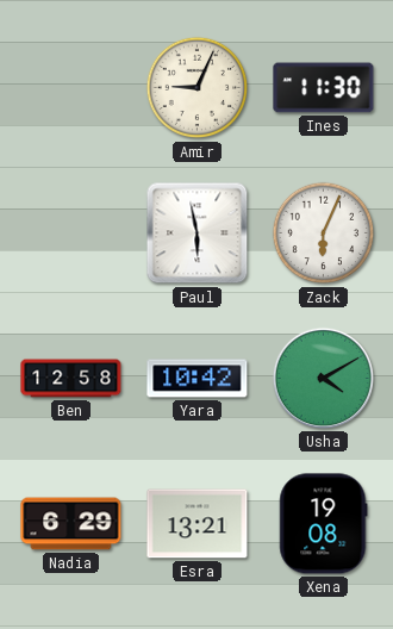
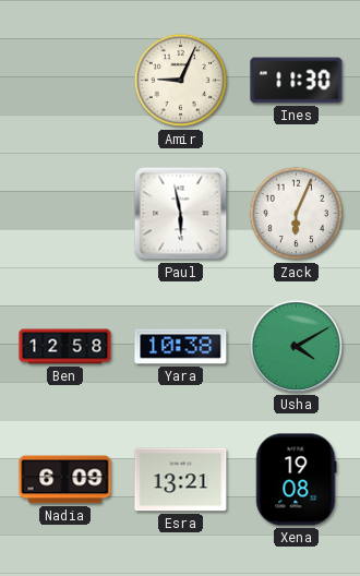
Yara: 10:42 -> 10:38 (181, 347)
Nadia: 6:29 -> 6:09 (65, 480)
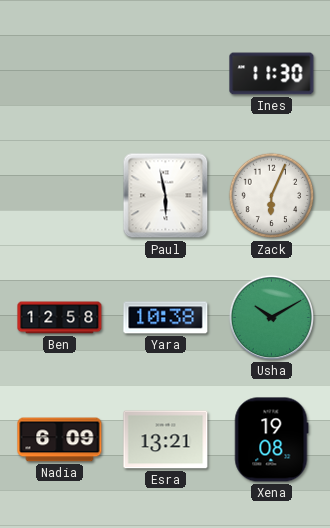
Amir: 9:04 -> none (181, 81)
Usha: 4:10 -> 10:10 (271, 317)
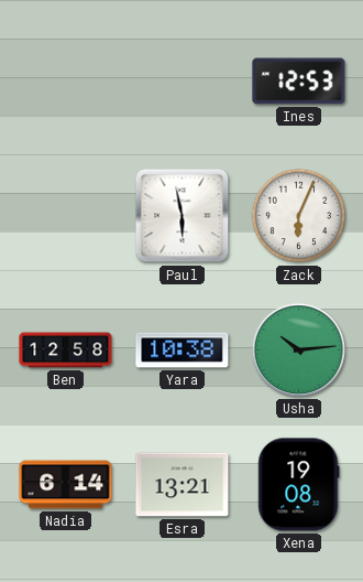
Ines: 11:30 -> 12:53 (299, 82)
Usha: 10:10 -> 10:14 (298, 349)
Nadia: 6:09 -> 6:14 (66, 485)
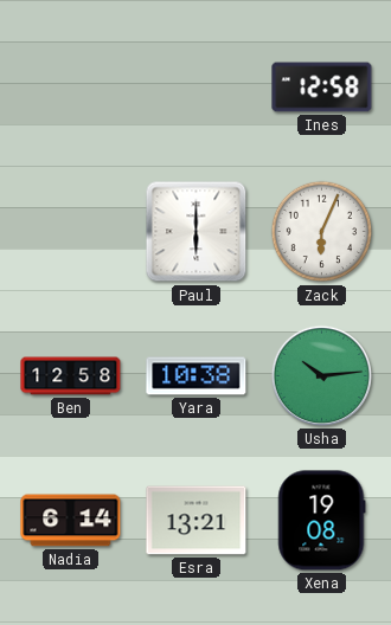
Ines: 12:53 -> 12:58 (322, 88)
Paul: 5:58 -> 6:00 (197, 232)
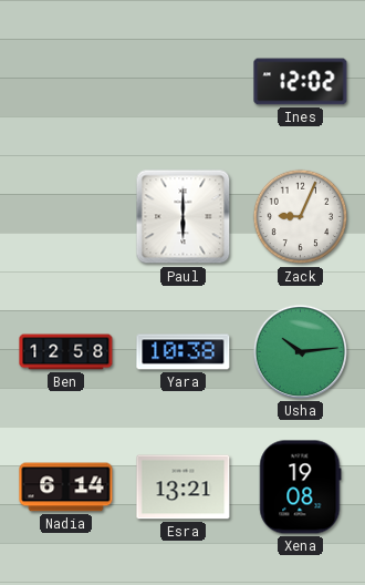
Ines: 12:58 -> 12:02 (301, 82)
Zack: 6:04 -> 9:04 (301, 217)
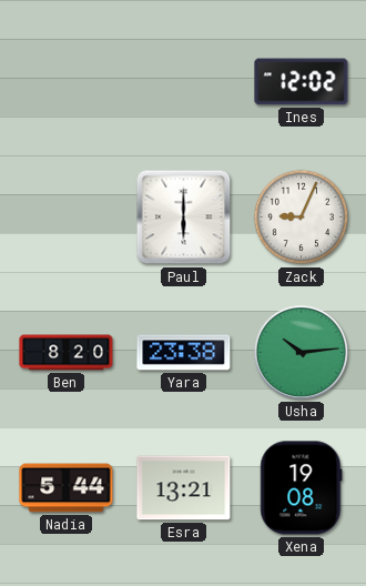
Ben: 12:58 -> 8:20 (67, 353)
Yara: 10:38 -> 23:38 (184, 353)
Nadia: 6:14 -> 5:44 (67, 488)
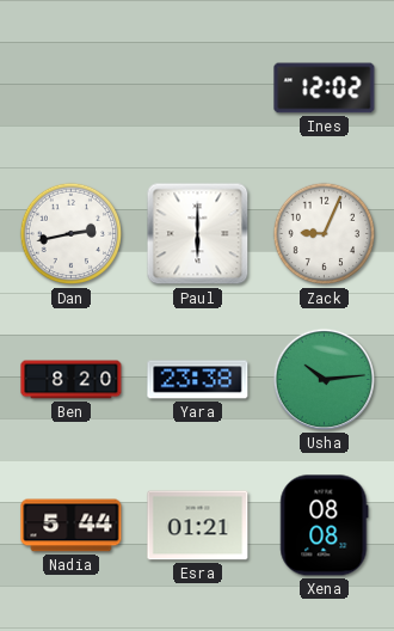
Dan: none -> 2:43 (72, 234)
Esra: 13:21 -> 01:21 (198, 526)
Xena: 19:08 -> 08:08 (325, 526)
